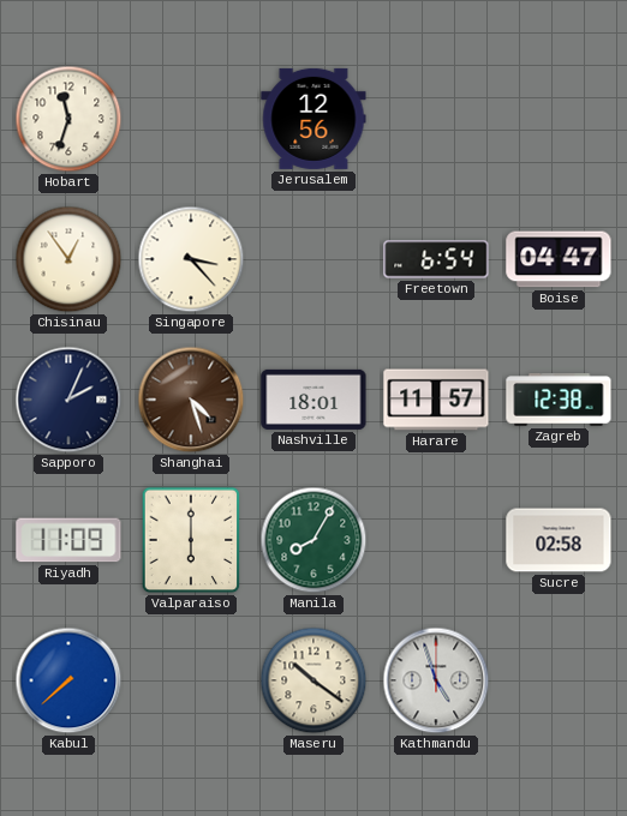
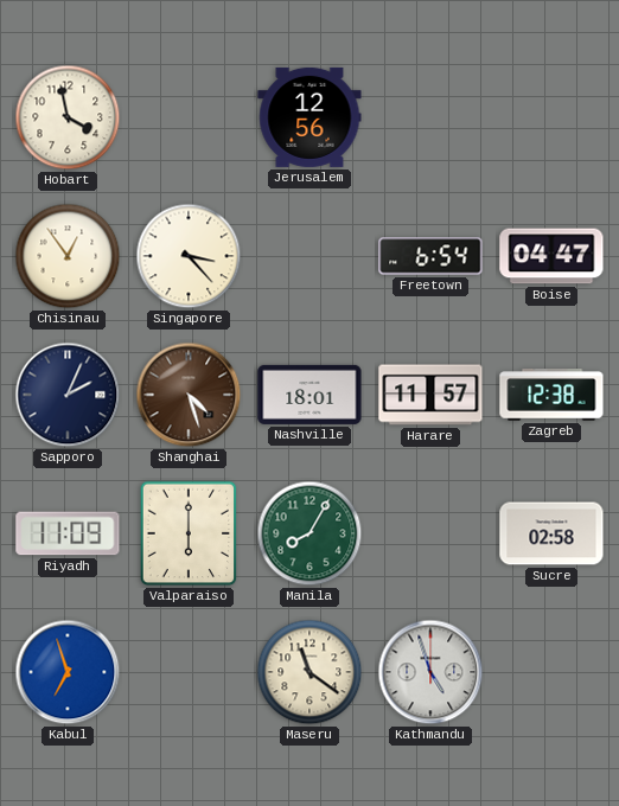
Hobart: 11:33 -> 3:58 (68, 117)
Kabul: 7:38 -> 6:57 (68, 672)
Maseru: 10:21 -> 11:21 (309, 672)
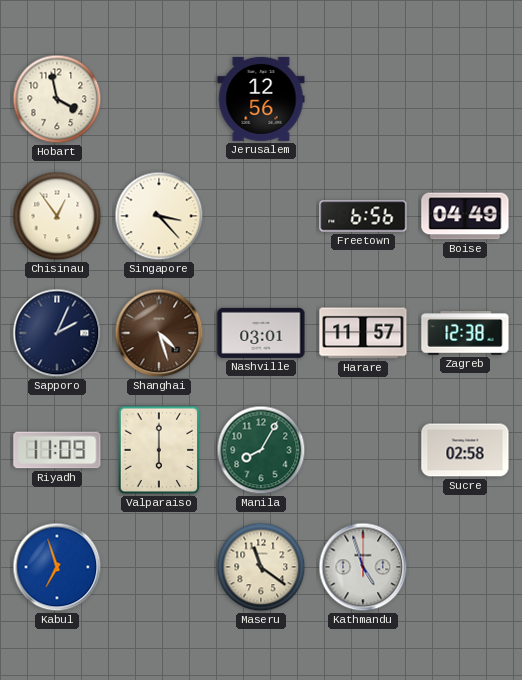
Freetown: 6:54 -> 6:56 (363, 216)
Boise: 04:47 -> 04:49 (465, 216)
Nashville: 18:01 -> 03:01 (261, 333)
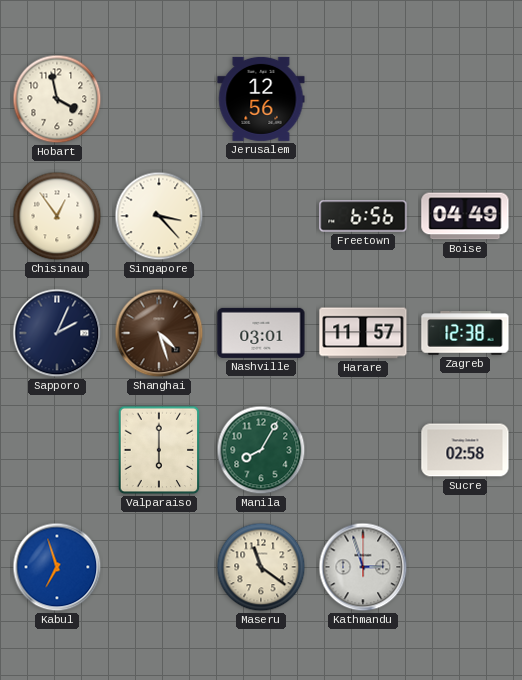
Riyadh: 11:09 -> none (57, 450)
Kathmandu: 4:57 -> 2:57 (363, 567)
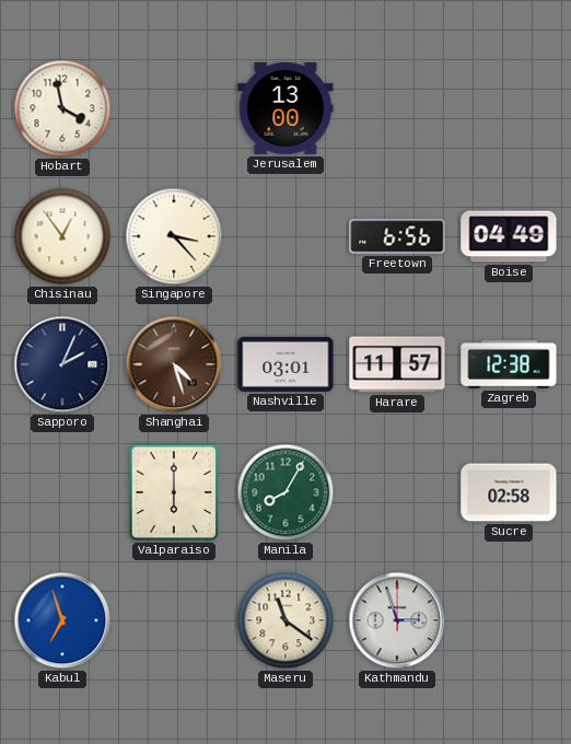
Jerusalem: 12:56 -> 13:00 (285, 108)
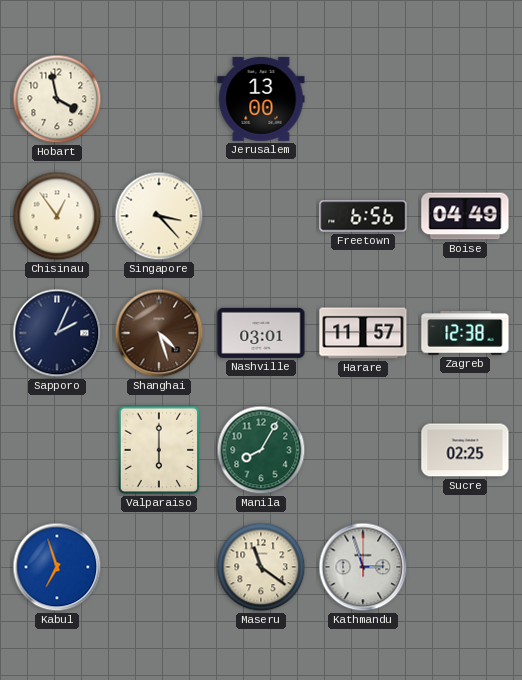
Sucre: 02:58 -> 02:25 (465, 450)
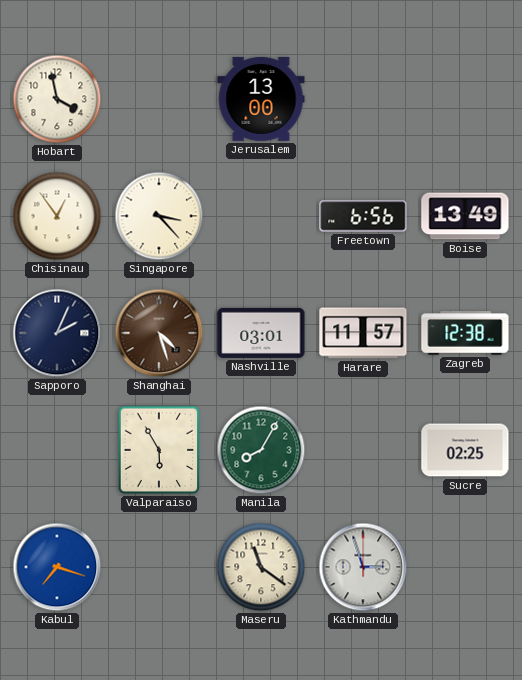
Boise: 04:49 -> 13:49 (465, 216)
Valparaiso: 6:00 -> 5:55 (159, 450)
Kabul: 6:57 -> 7:18 (57, 567)
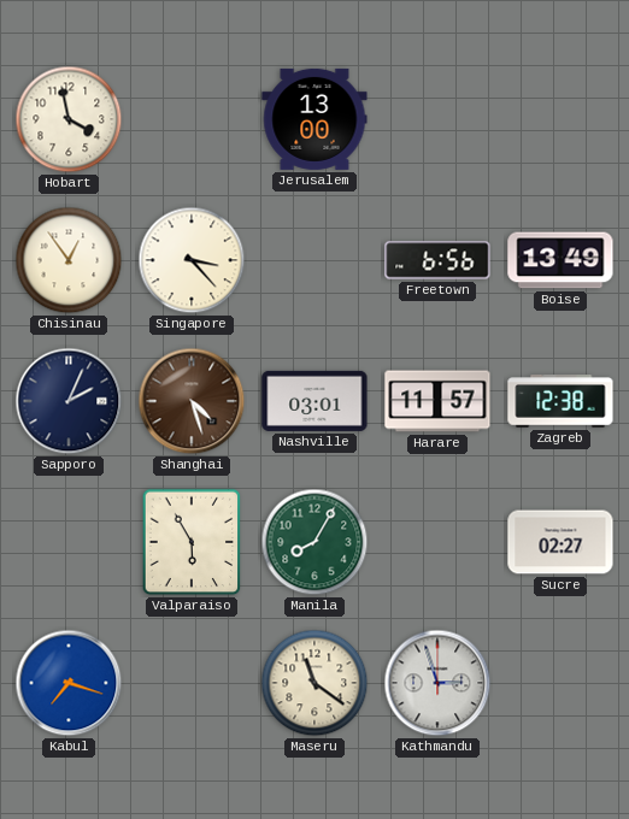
Sucre: 02:25 -> 02:27 (560, 542)
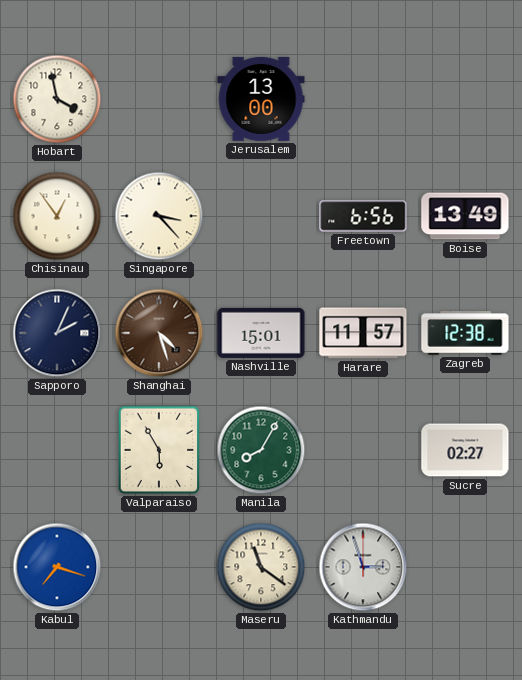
Nashville: 03:01 -> 15:01 (261, 333)
